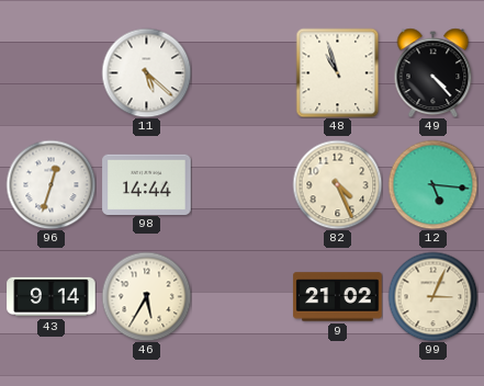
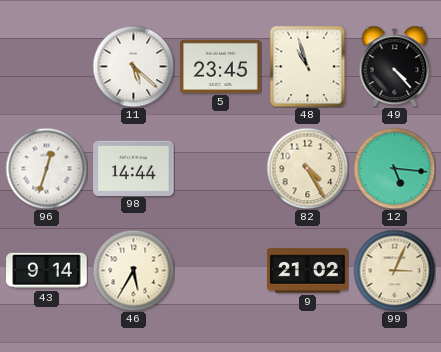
5: none -> 23:45 (221, 66)
82: 4:26 -> 4:25 (307, 168)
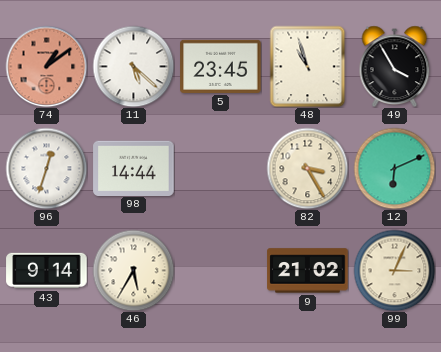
74: none -> 1:09 (46, 66)
49: 4:23 -> 3:55 (395, 66)
82: 4:25 -> 3:25 (307, 168)
12: 5:16 -> 6:11 (394, 168)
